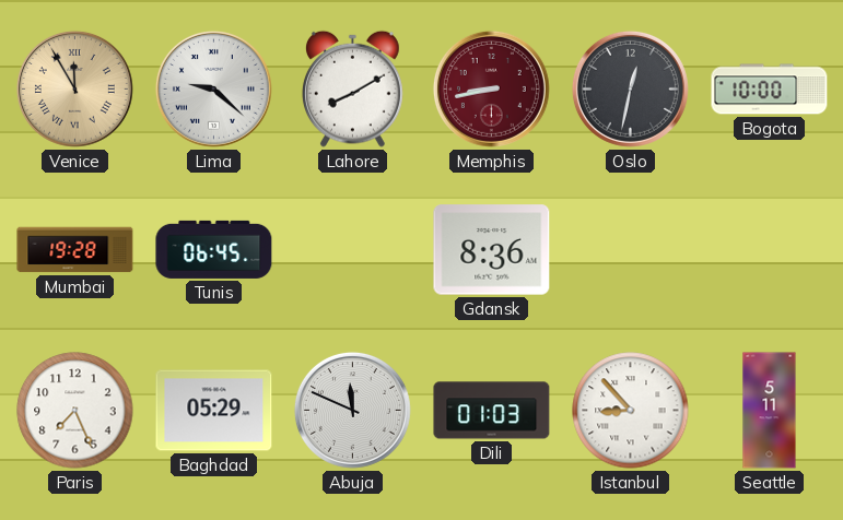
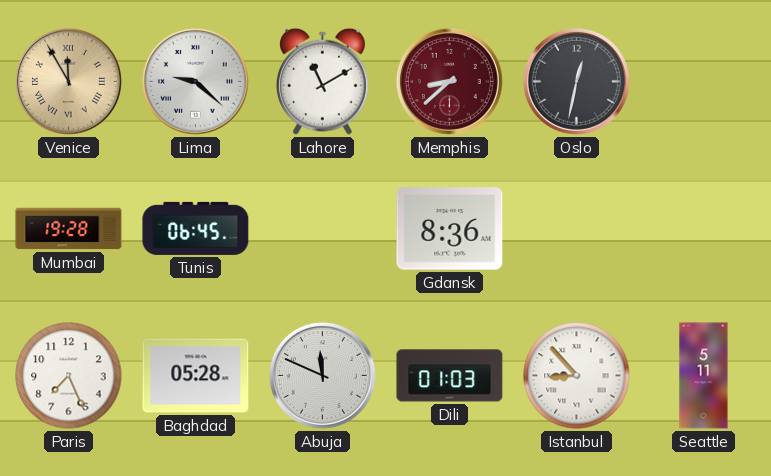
Lahore: 8:10 -> 11:10 (322, 81)
Memphis: 8:43 -> 8:38 (449, 81)
Bogota: 10:00 -> none (770, 90)
Baghdad: 05:29 -> 05:28 (196, 376)
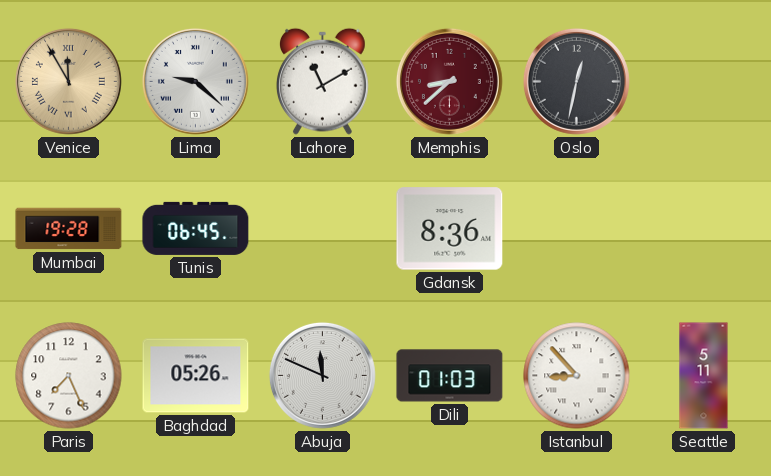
Baghdad: 05:28 -> 05:26 (196, 376)
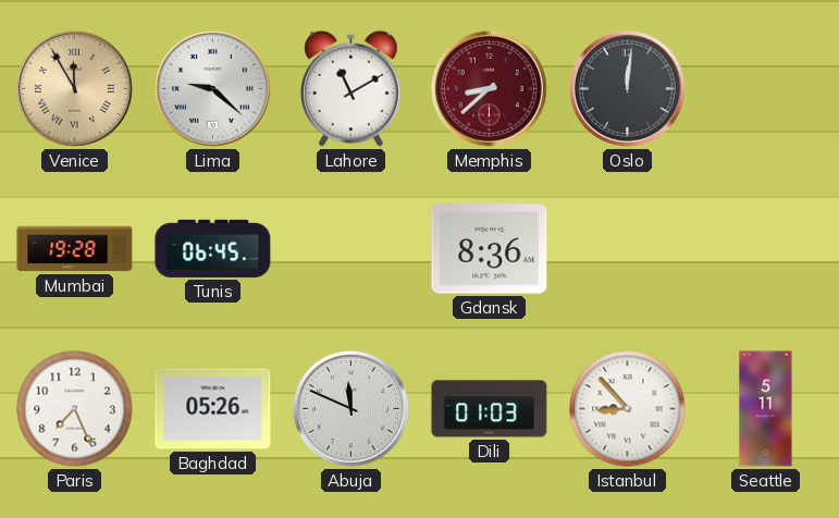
Oslo: 12:32 -> 12:01 (627, 88)
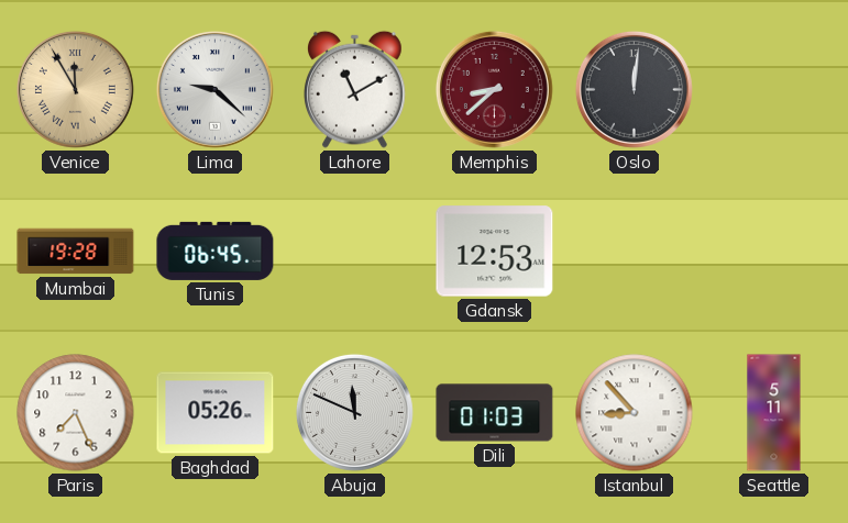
Gdansk: 8:36 -> 12:53 (495, 252)
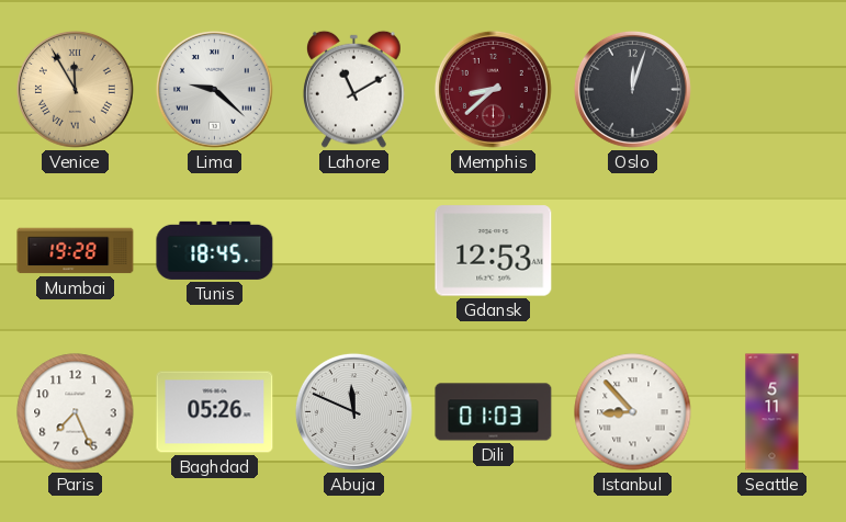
Oslo: 12:01 -> 12:03 (632, 89)
Tunis: 06:45 -> 18:45 (215, 250)
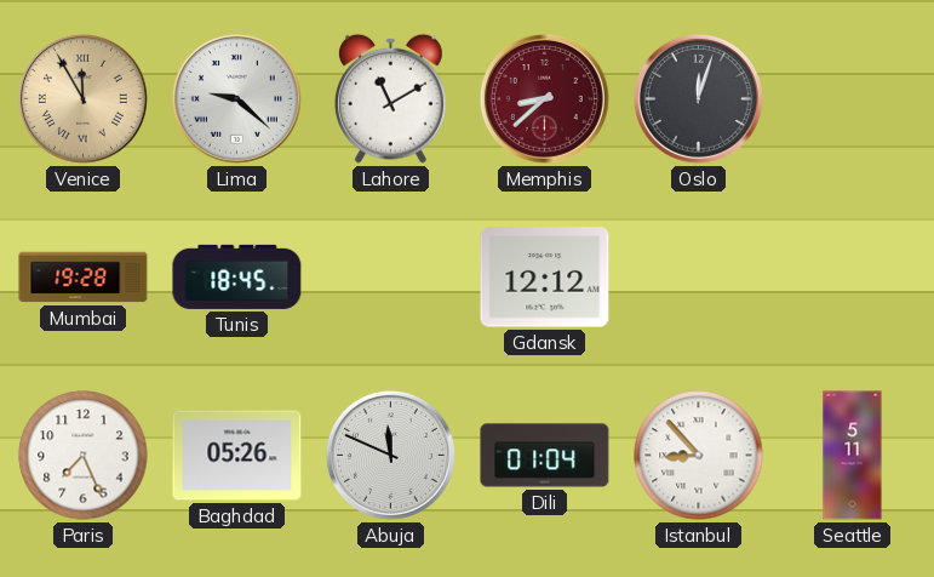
Gdansk: 12:53 -> 12:12 (545, 278)
Dili: 01:03 -> 01:04 (545, 456)
